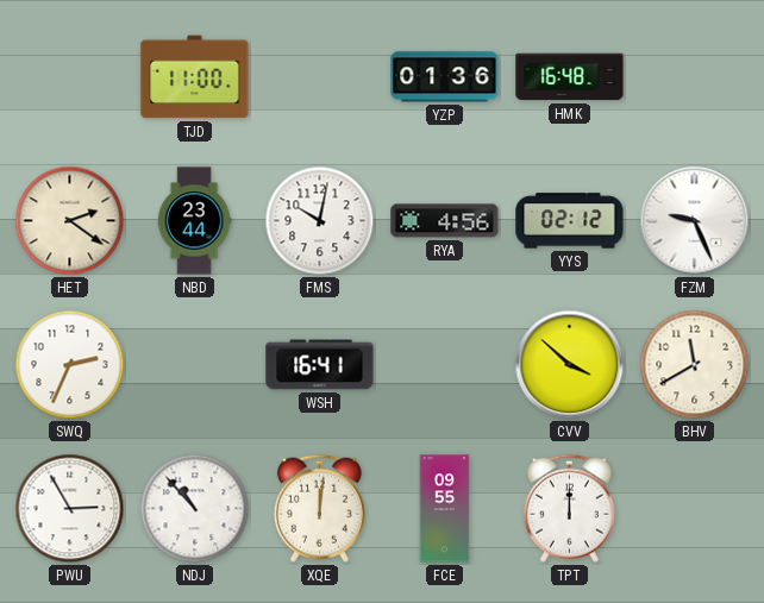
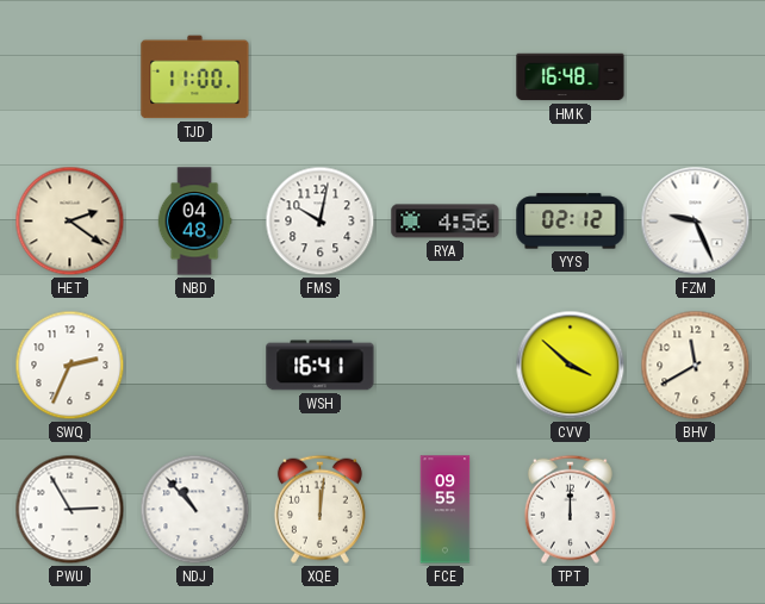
YZP: 01:36 -> none (445, 77)
NBD: 23:44 -> 04:48 (194, 222)
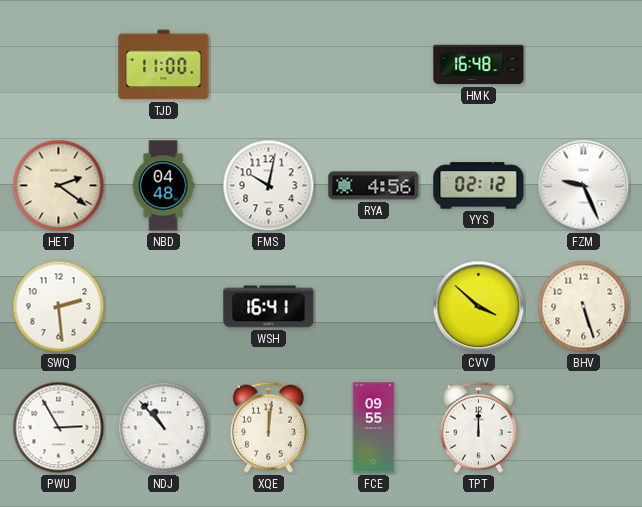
SWQ: 2:34 -> 2:29 (59, 307)
BHV: 11:40 -> 5:27 (584, 307)
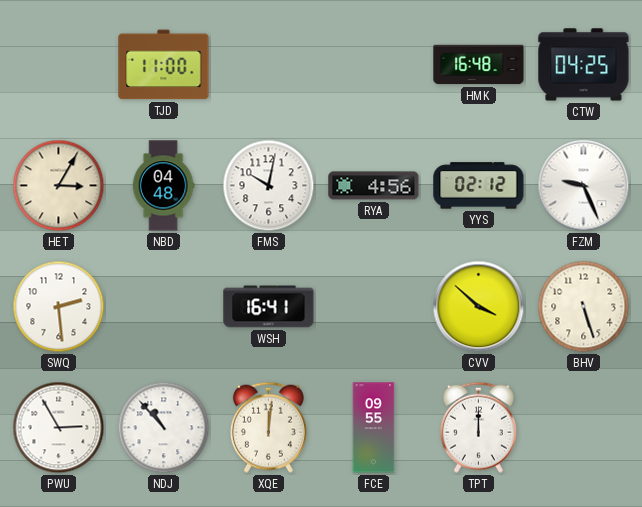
CTW: none -> 04:25 (584, 65)
HET: 2:21 -> 3:05 (59, 186)
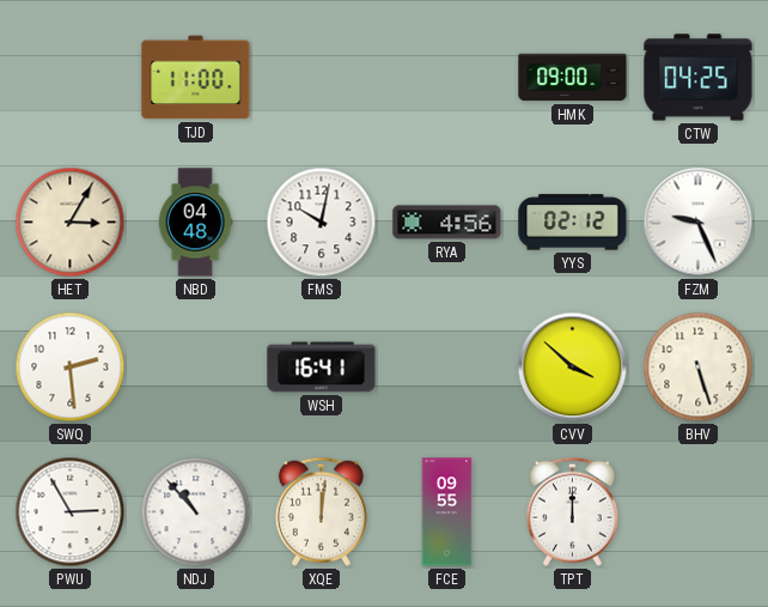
HMK: 16:48 -> 09:00 (573, 78)
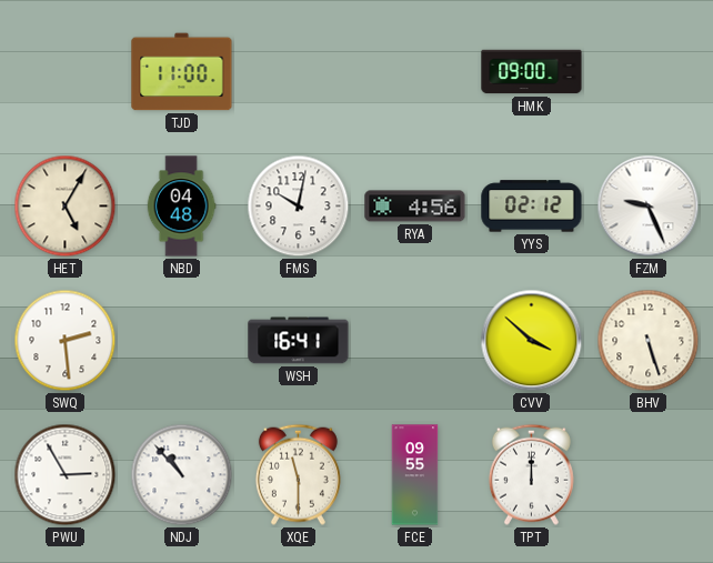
CTW: 04:25 -> none (699, 78)
HET: 3:05 -> 5:05 (66, 207)
XQE: 12:01 -> 11:30 (298, 474)
